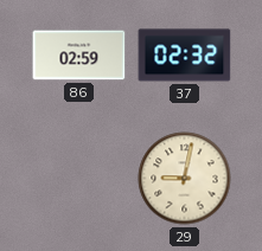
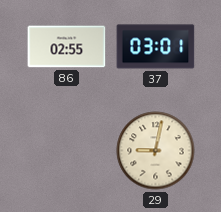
86: 02:59 -> 02:55 (67, 47)
37: 02:32 -> 03:01 (156, 47)
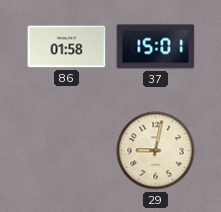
86: 02:55 -> 01:58 (67, 47)
37: 03:01 -> 15:01 (156, 47)
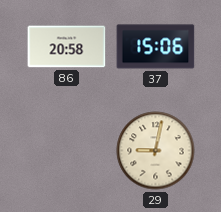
86: 01:58 -> 20:58 (67, 47)
37: 15:01 -> 15:06 (156, 47)
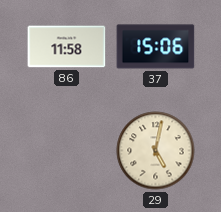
86: 20:58 -> 11:58 (67, 47)
29: 9:02 -> 5:02 (156, 151)
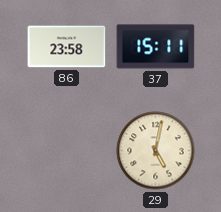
86: 11:58 -> 23:58 (67, 47)
37: 15:06 -> 15:11 (156, 47)
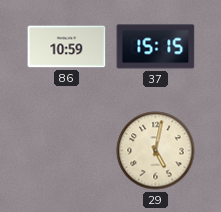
86: 23:58 -> 10:59 (67, 47)
37: 15:11 -> 15:15 (156, 47)
